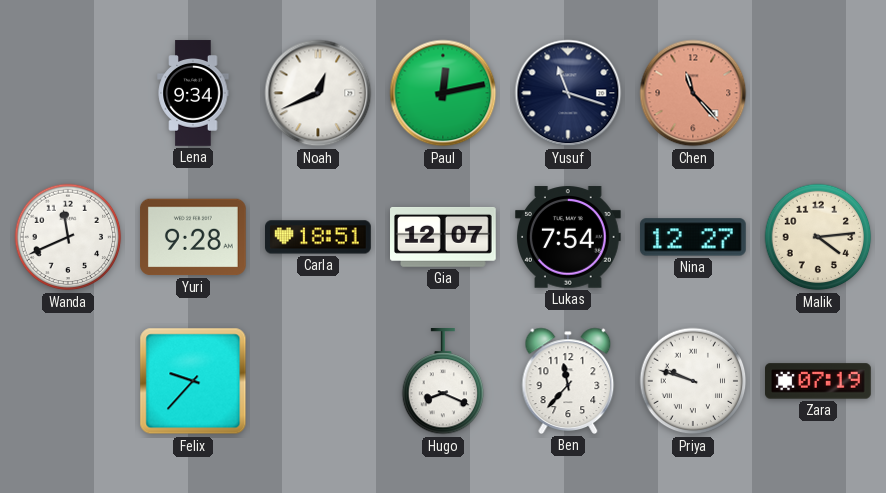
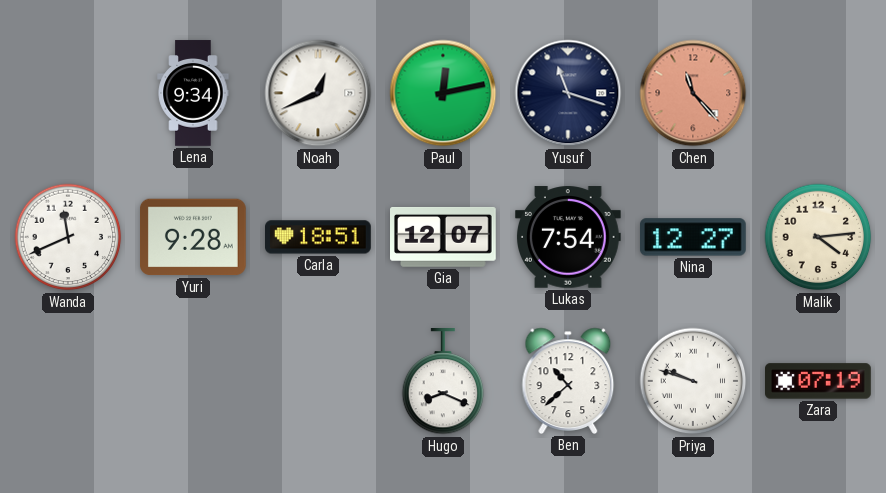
Felix: 9:37 -> none (193, 381)
Ben: 11:37 -> 10:38 (568, 381)
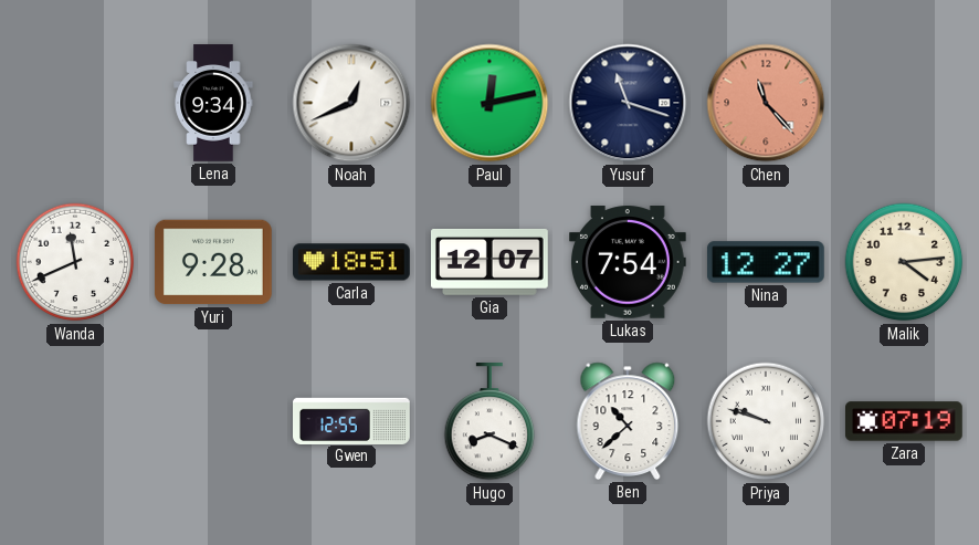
Gwen: none -> 12:55 (352, 420)
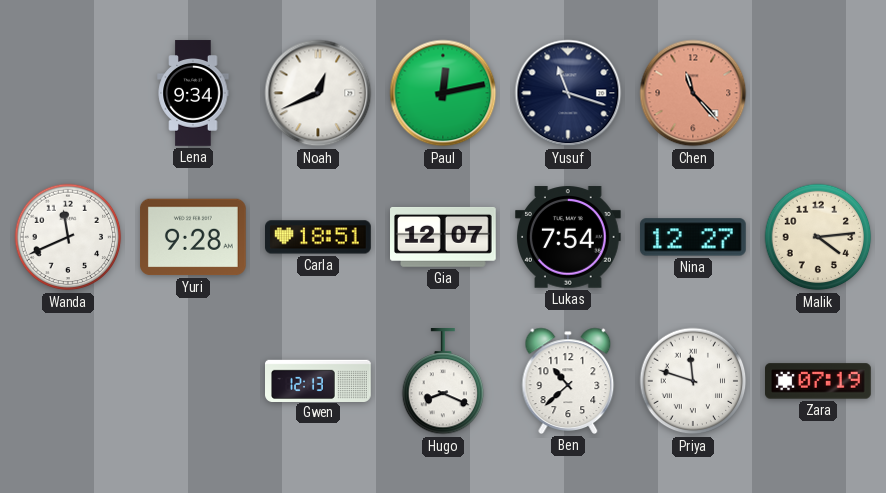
Gwen: 12:55 -> 12:13 (319, 380)
Priya: 9:48 -> 11:48 (693, 381)
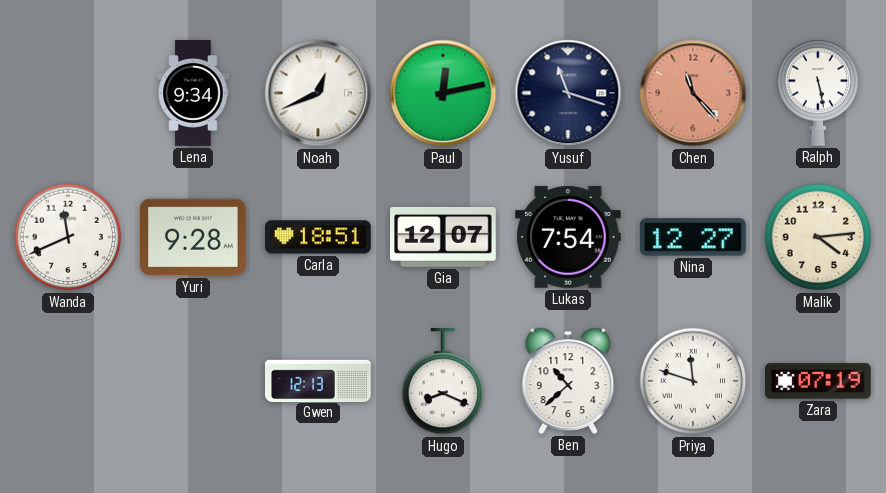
Ralph: none -> 5:28 (818, 93)
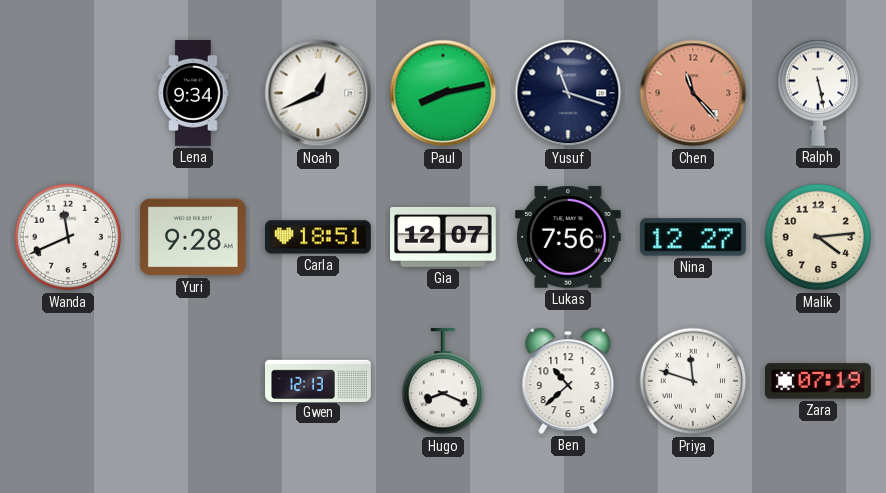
Paul: 12:13 -> 8:13 (443, 93)
Lukas: 7:54 -> 7:56 (569, 237)
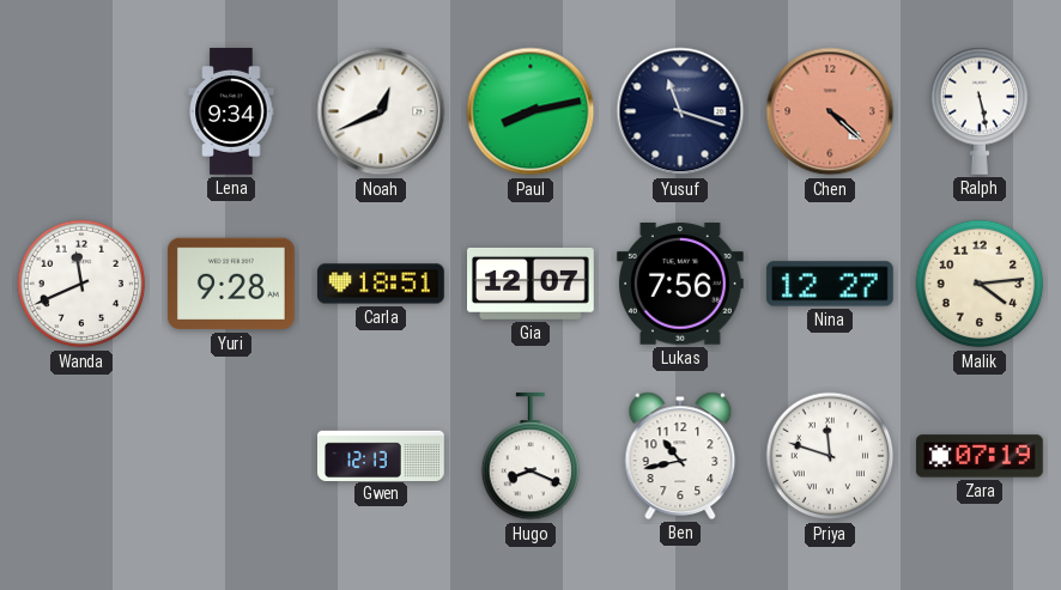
Chen: 11:23 -> 4:22 (830, 111)
Ben: 10:38 -> 10:43 (680, 456)
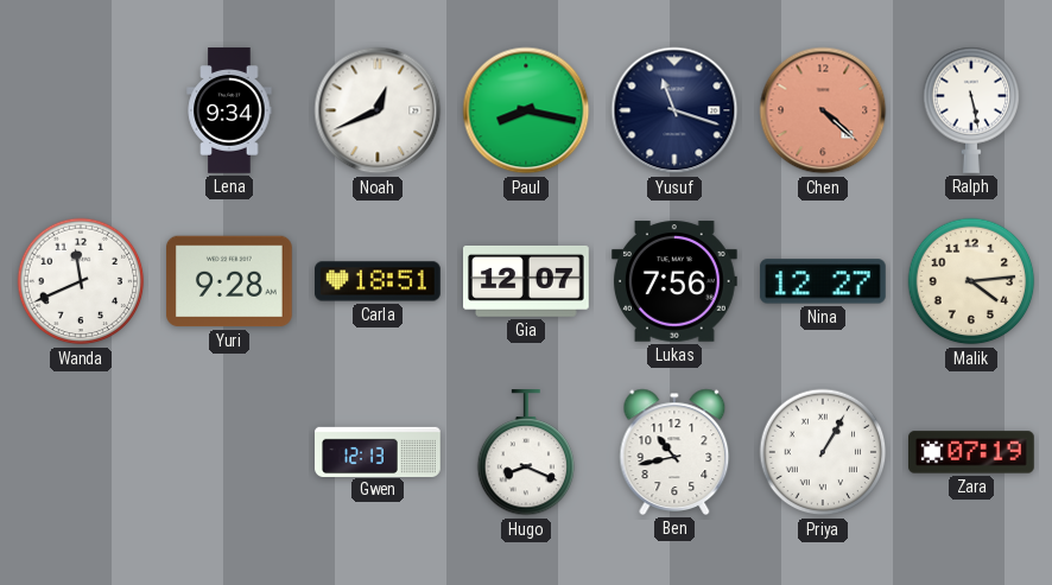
Paul: 8:13 -> 8:17 (526, 110)
Priya: 11:48 -> 1:05 (823, 452)
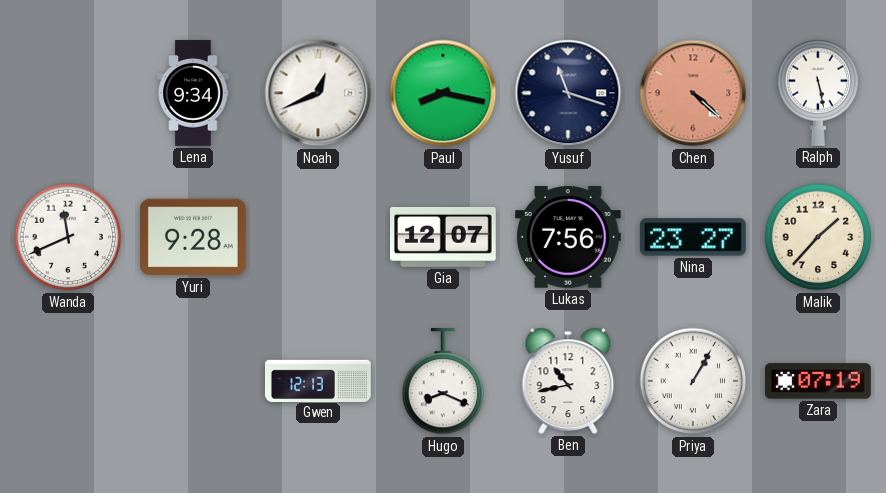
Carla: 18:51 -> none (379, 281)
Nina: 12:27 -> 23:27 (693, 237)
Malik: 4:14 -> 1:37 (818, 237)
